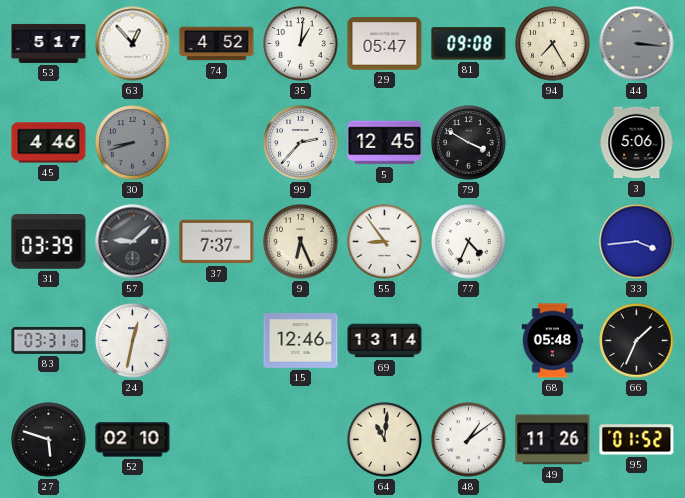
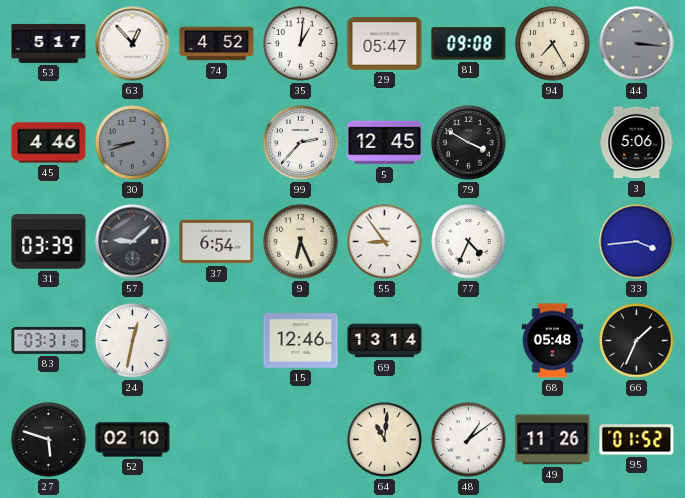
37: 7:37 -> 6:54 (217, 242)
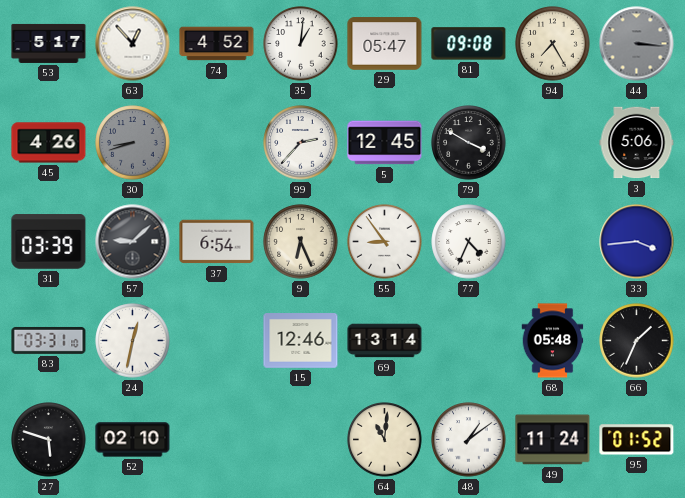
45: 4:46 -> 4:26 (49, 143)
49: 11:26 -> 11:24 (553, 440)
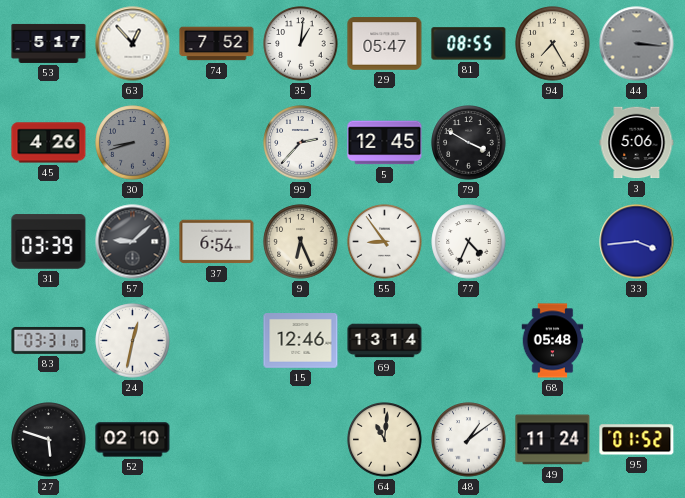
74: 4:52 -> 7:52 (217, 44)
81: 09:08 -> 08:55 (469, 44)
66: 1:34 -> none (637, 341)
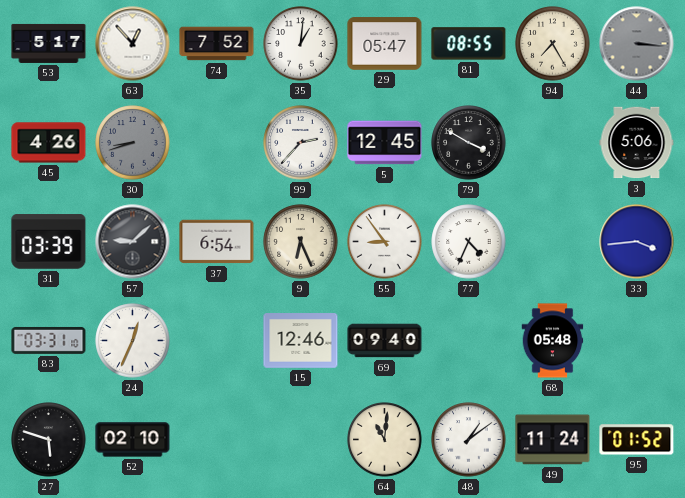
24: 12:32 -> 12:34 (133, 341)
69: 13:14 -> 09:40 (385, 341)
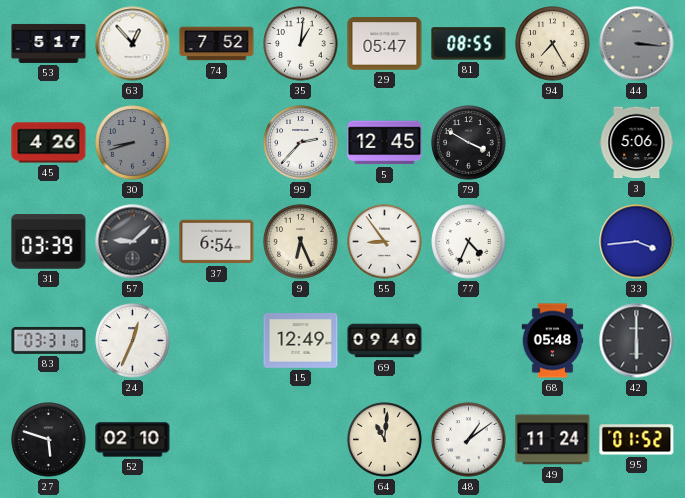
15: 12:46 -> 12:49 (301, 341)
42: none -> 6:00 (637, 341)
